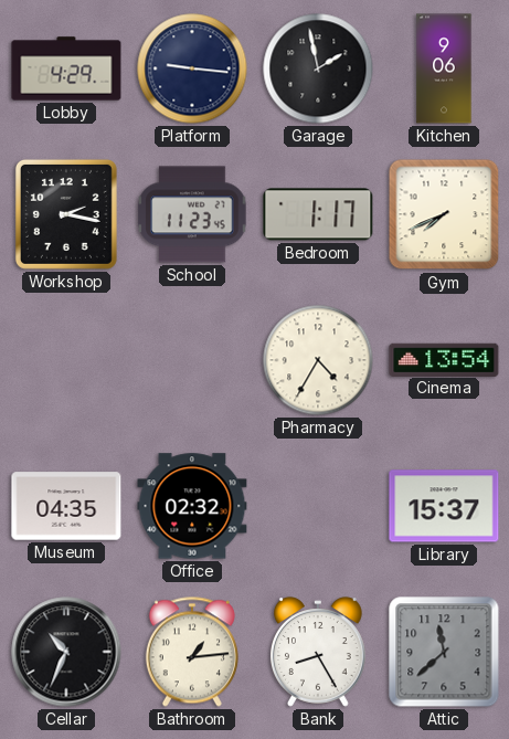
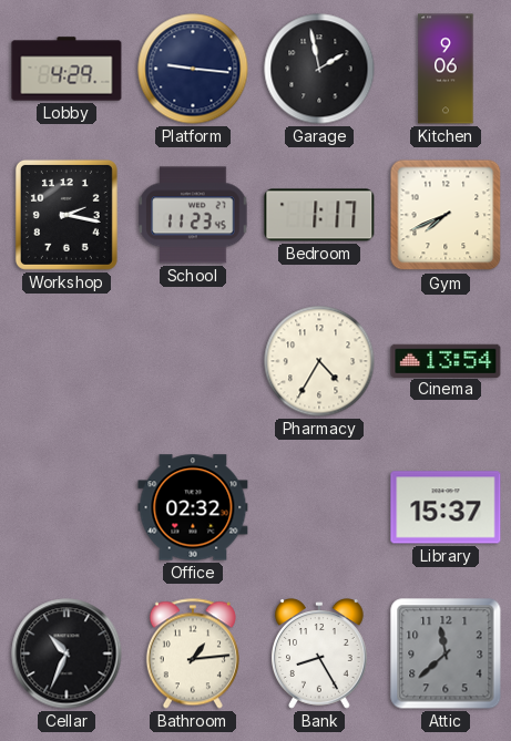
Museum: 04:35 -> none (66, 506)
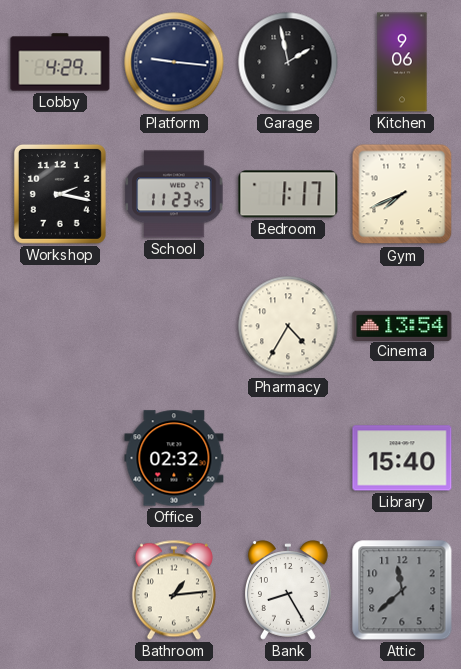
Library: 15:37 -> 15:40 (402, 458)
Cellar: 10:34 -> none (67, 653)
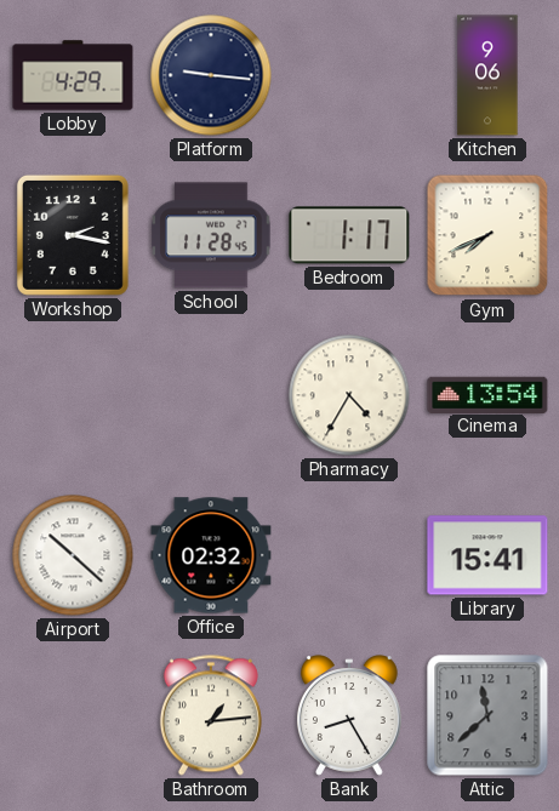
Garage: 1:58 -> none (288, 62)
School: 11:23 -> 11:28 (211, 235)
Airport: none -> 10:22 (73, 555)
Library: 15:40 -> 15:41 (487, 555)
